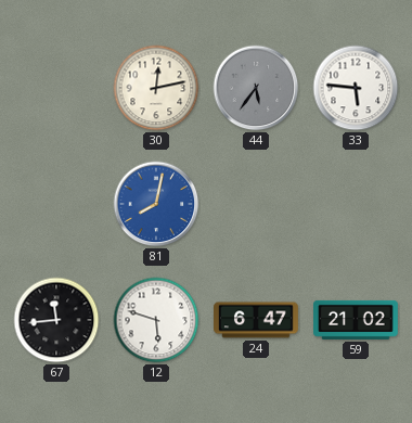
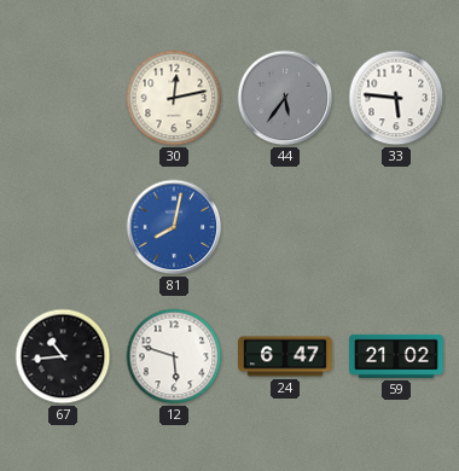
67: 11:44 -> 10:44 (63, 356)
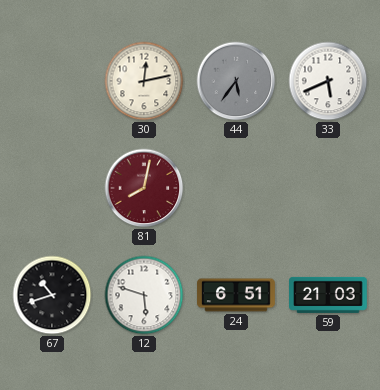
33: 5:46 -> 5:41 (328, 81)
81 dial: blue -> burgundy (144, 188)
67: 10:44 -> 10:42 (52, 295)
24: 6:47 -> 6:51 (236, 295)
59: 21:02 -> 21:03 (329, 295)
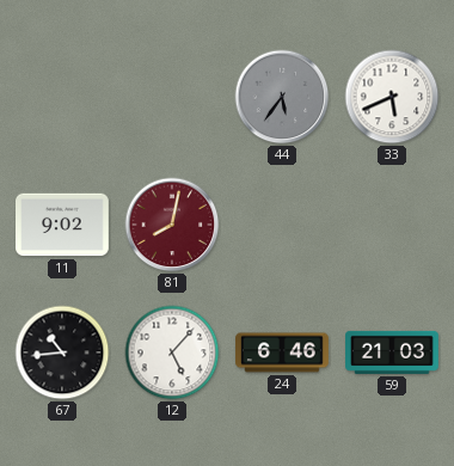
30: 12:13 -> none (144, 81)
11: none -> 9:02 (63, 225)
67: 10:42 -> 10:44 (62, 352)
12: 5:48 -> 5:07 (172, 352)
24: 6:51 -> 6:46 (282, 352)
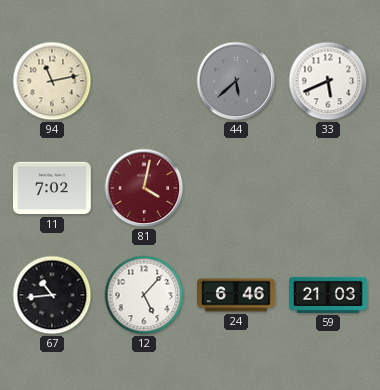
94: none -> 11:13 (52, 81)
44: 5:36 -> 5:38 (236, 81)
11: 9:02 -> 7:02 (53, 188)
81: 8:02 -> 4:02 (144, 188)
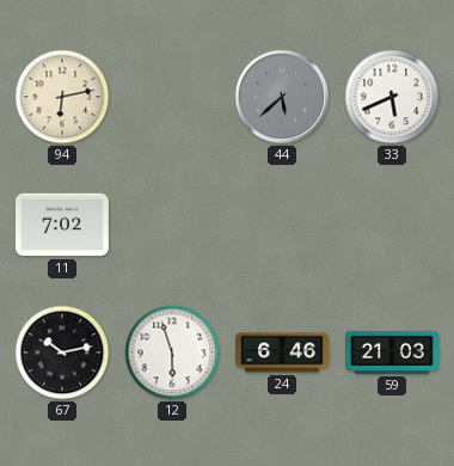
94: 11:13 -> 6:13 (62, 97)
81: 4:02 -> none (144, 188)
67: 10:44 -> 10:13 (62, 352)
12: 5:07 -> 5:57 (172, 352)
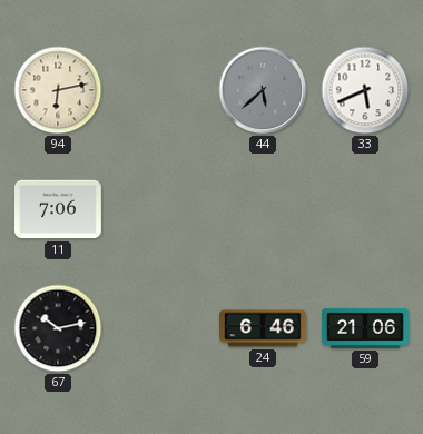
11: 7:02 -> 7:06 (59, 209)
12: 5:57 -> none (172, 352)
59: 21:03 -> 21:06 (366, 328)
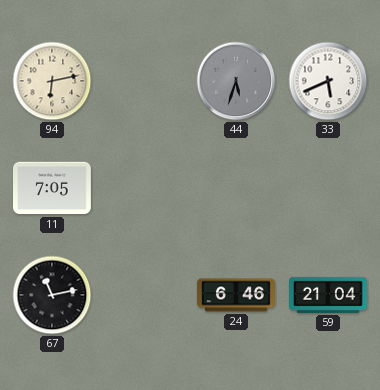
44: 5:38 -> 5:33 (236, 81)
11: 7:06 -> 7:05 (53, 188)
67: 10:13 -> 11:13 (52, 295)
59: 21:06 -> 21:04 (329, 295)
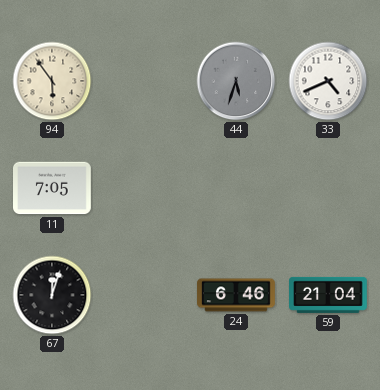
94: 6:13 -> 5:54 (52, 81)
33: 5:41 -> 4:41 (328, 81)
67: 11:13 -> 12:03 (52, 295)
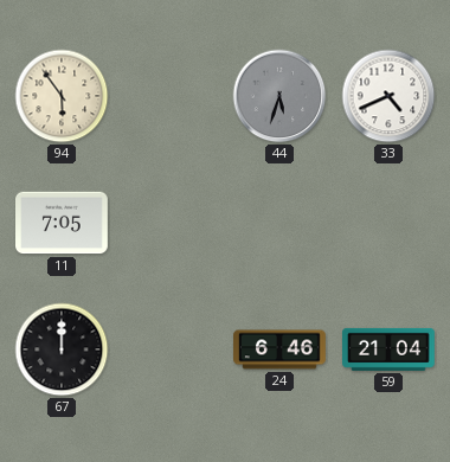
67: 12:03 -> 12:00 (62, 349)
